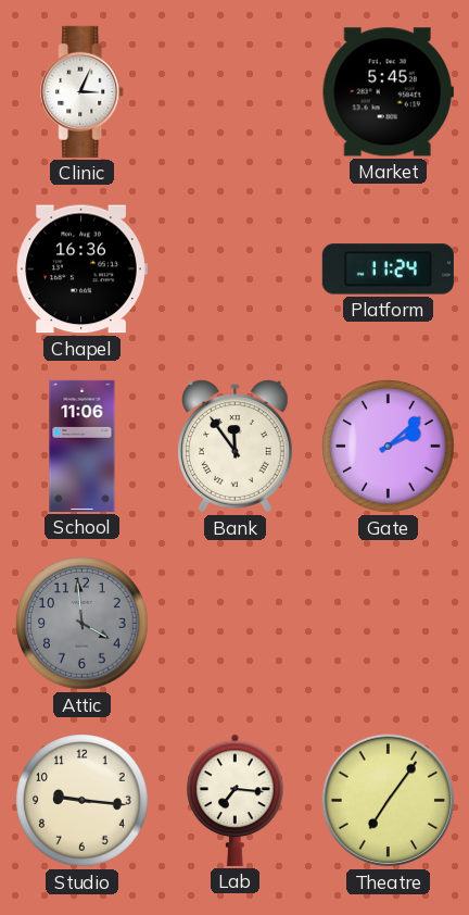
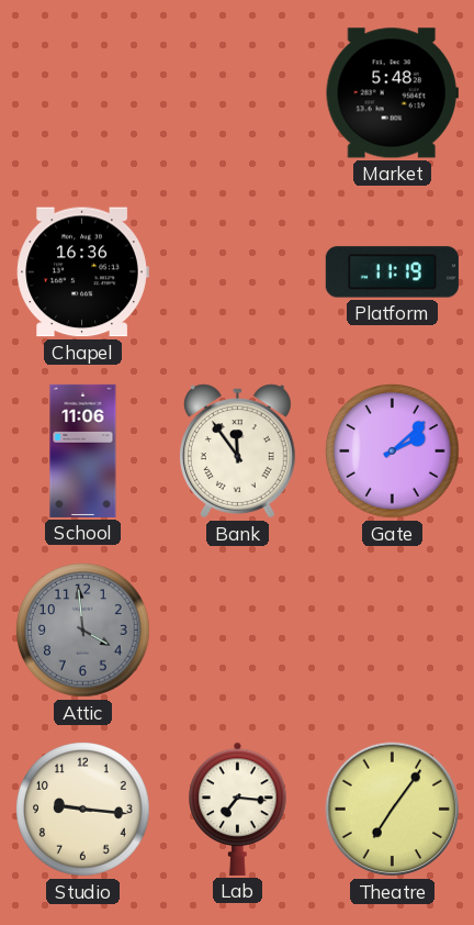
Clinic: 3:04 -> none (83, 91)
Market: 5:45 -> 5:48 (392, 93)
Platform: 11:24 -> 11:19 (392, 272)
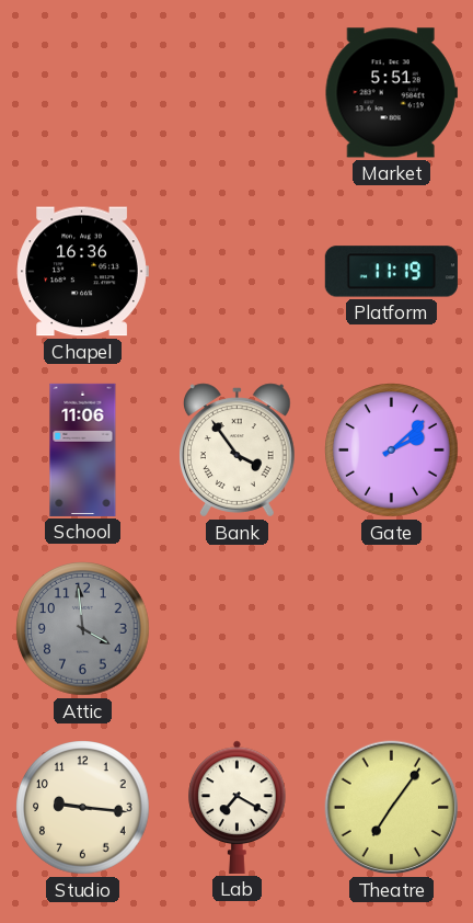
Market: 5:48 -> 5:51 (391, 93)
Bank: 11:54 -> 3:54 (236, 451)
Lab: 7:16 -> 7:20 (238, 807)
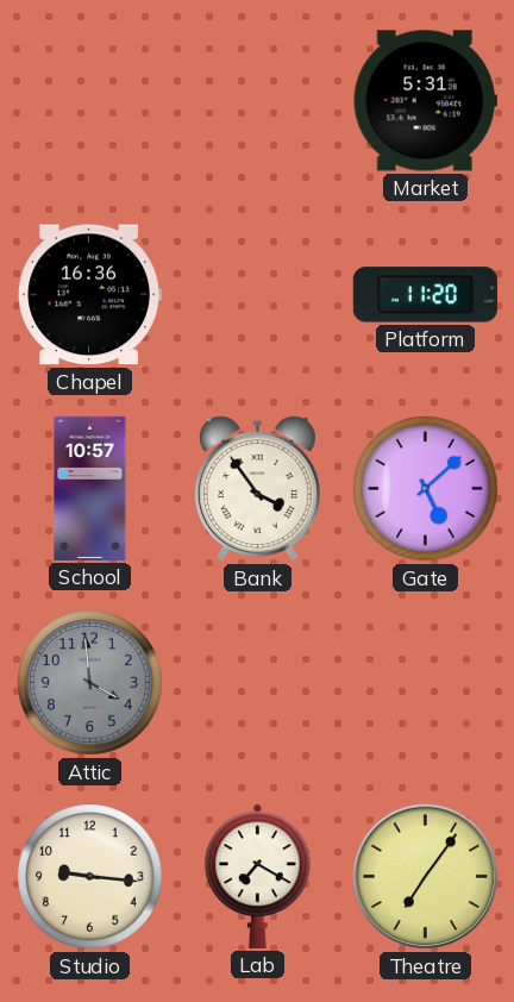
Market: 5:51 -> 5:31 (425, 101)
Platform: 11:19 -> 11:20 (425, 295)
School: 11:06 -> 10:57 (90, 488)
Gate: 2:08 -> 5:08 (426, 489)
